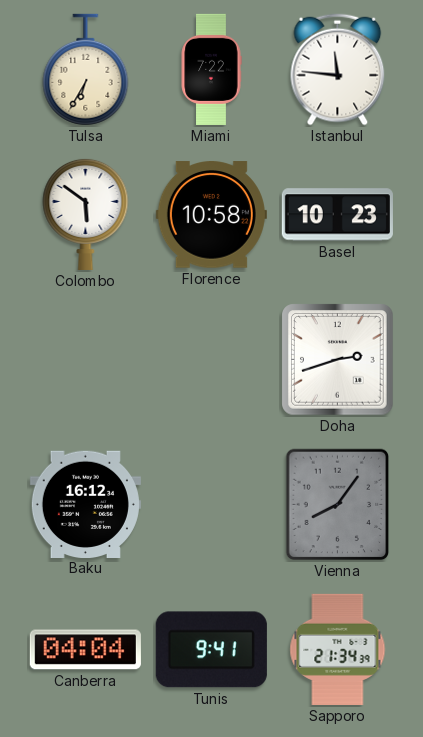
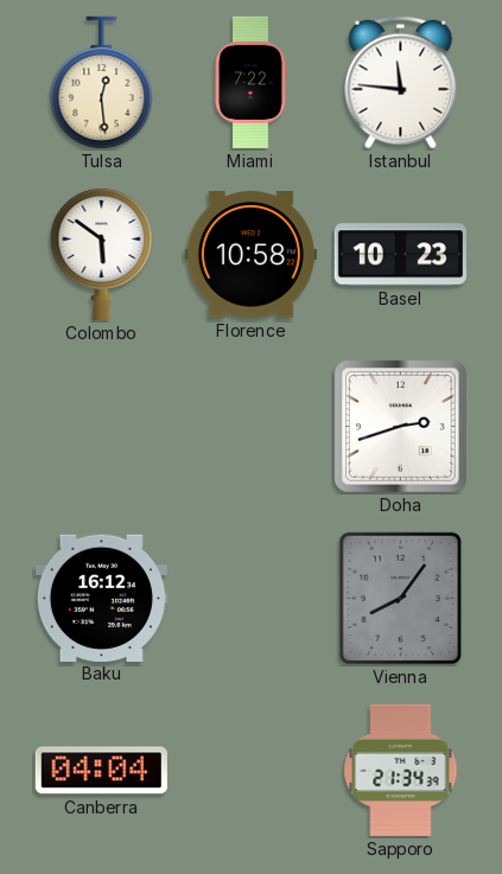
Tulsa: 6:35 -> 12:29 (102, 83)
Tunis: 9:41 -> none (211, 650)
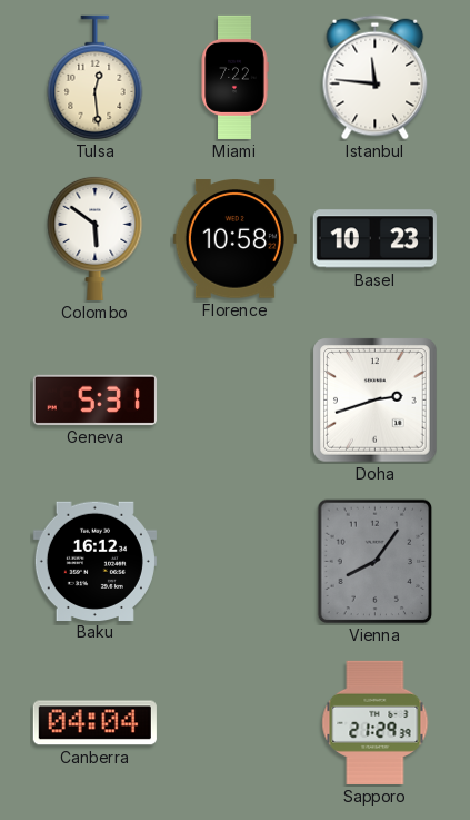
Geneva: none -> 5:31 (94, 399)
Sapporo: 21:34 -> 21:29 (376, 722)
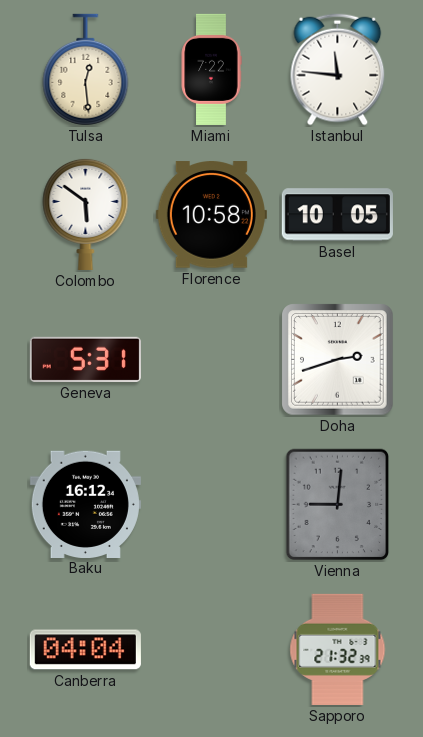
Basel: 10:23 -> 10:05 (337, 215)
Vienna: 8:06 -> 9:01 (338, 505)
Sapporo: 21:29 -> 21:32 (338, 649)
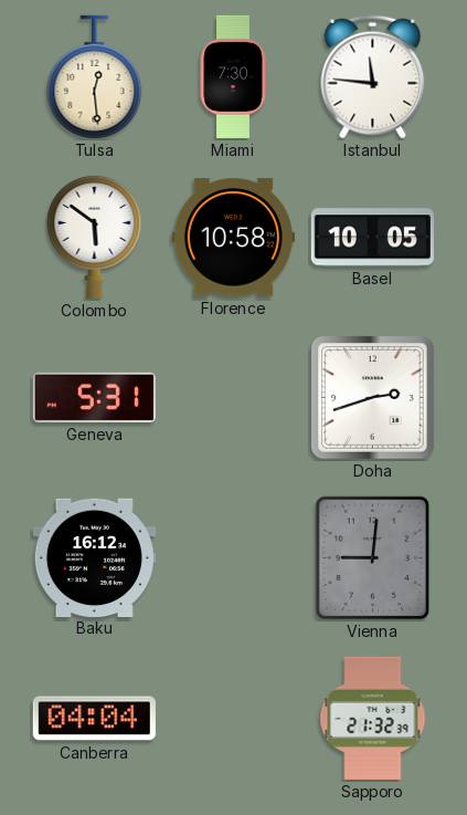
Miami: 7:22 -> 7:30 (233, 76)
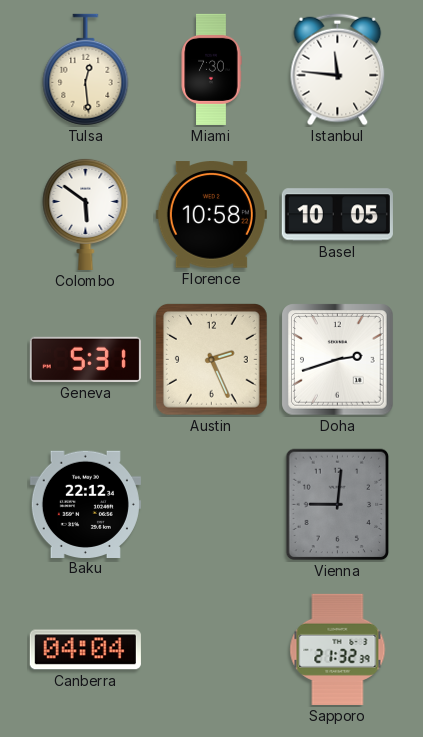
Austin: none -> 2:26 (212, 360)
Baku: 16:12 -> 22:12 (85, 504)
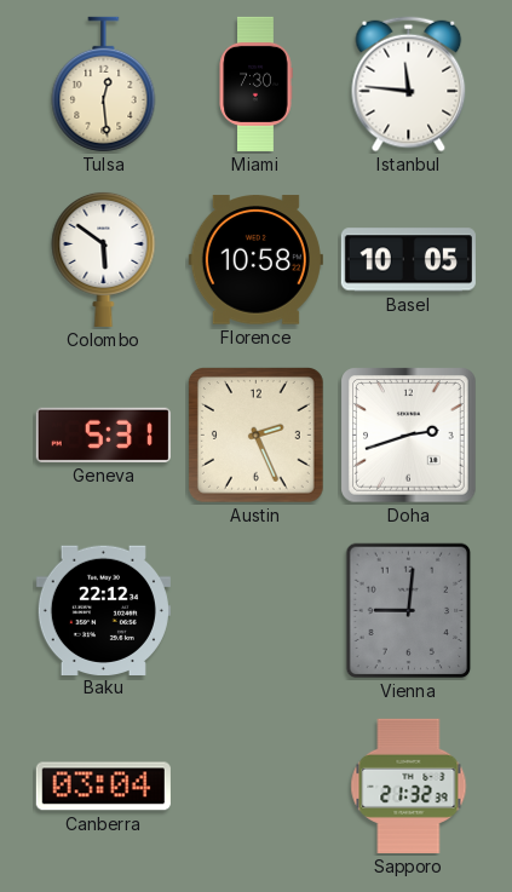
Canberra: 04:04 -> 03:04 (103, 787)
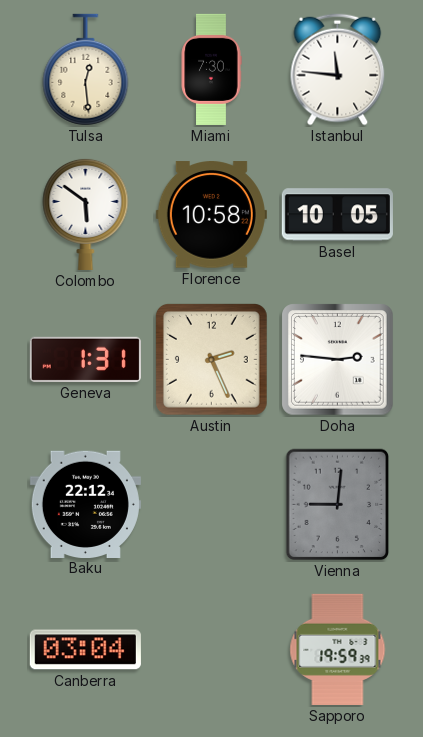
Geneva: 5:31 -> 1:31 (85, 359)
Doha: 2:42 -> 2:46 (338, 360)
Sapporo: 21:32 -> 19:59 (338, 649)
